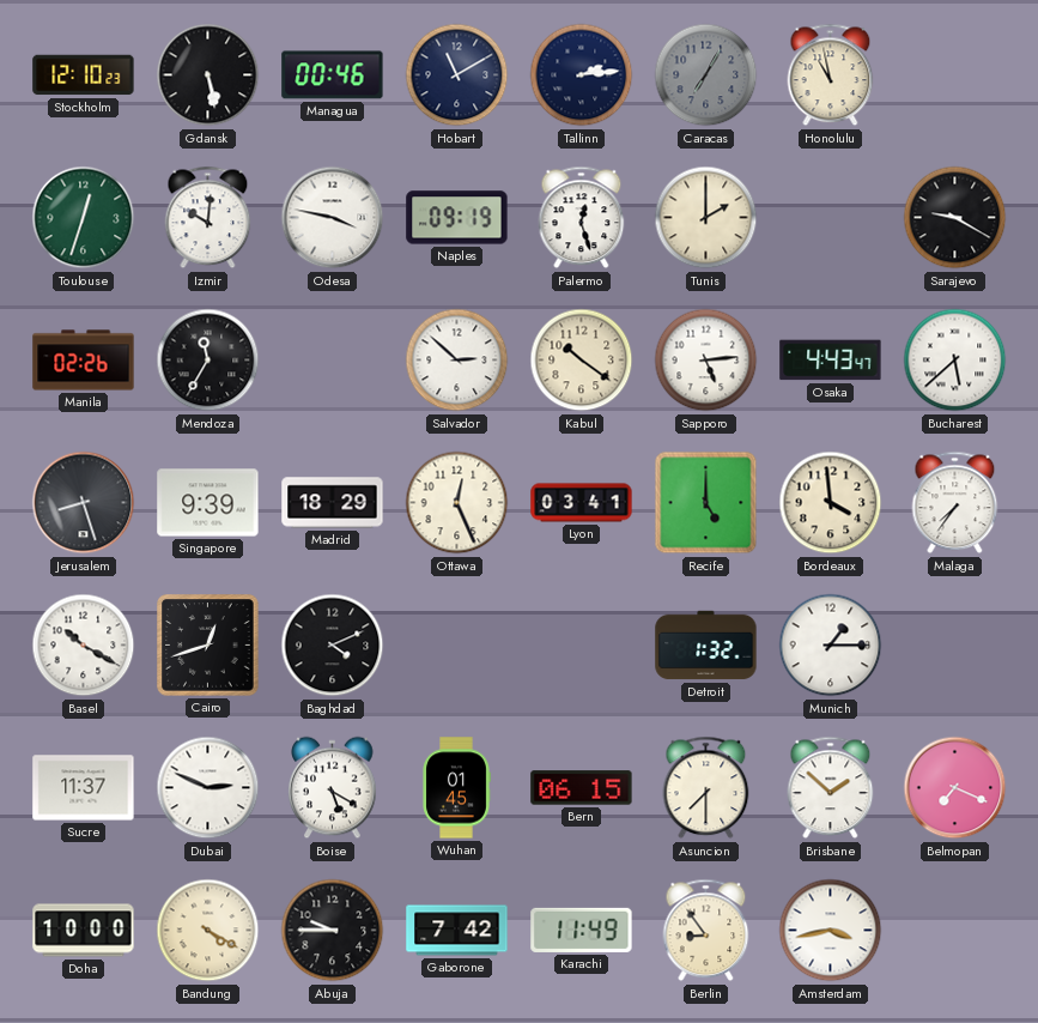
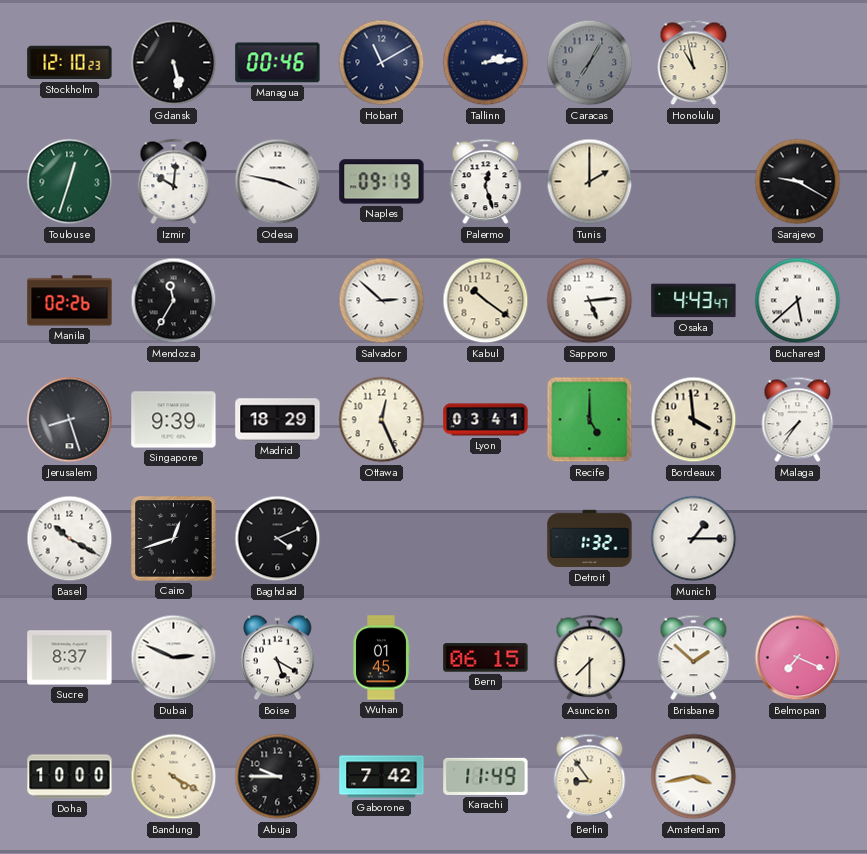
Sucre: 11:37 -> 8:37 (70, 658)
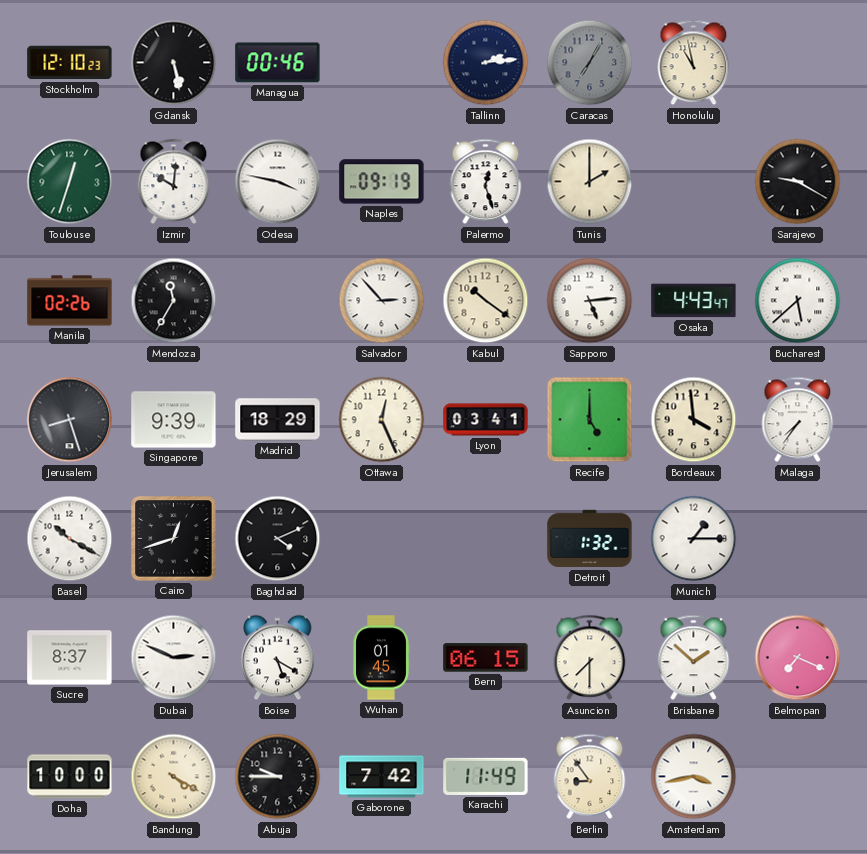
Hobart: 11:10 -> none (382, 63)
Salvador: 2:52 -> 2:53 (382, 301)
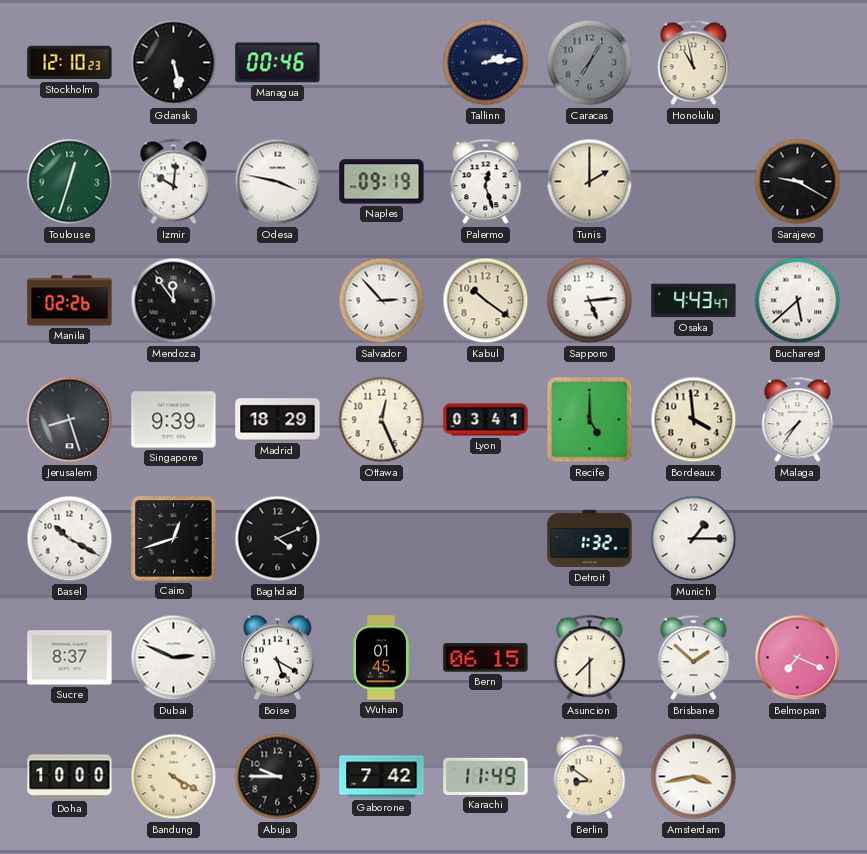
Mendoza: 11:35 -> 11:54 (174, 301)
Berlin: 8:54 -> 8:51 (590, 777)
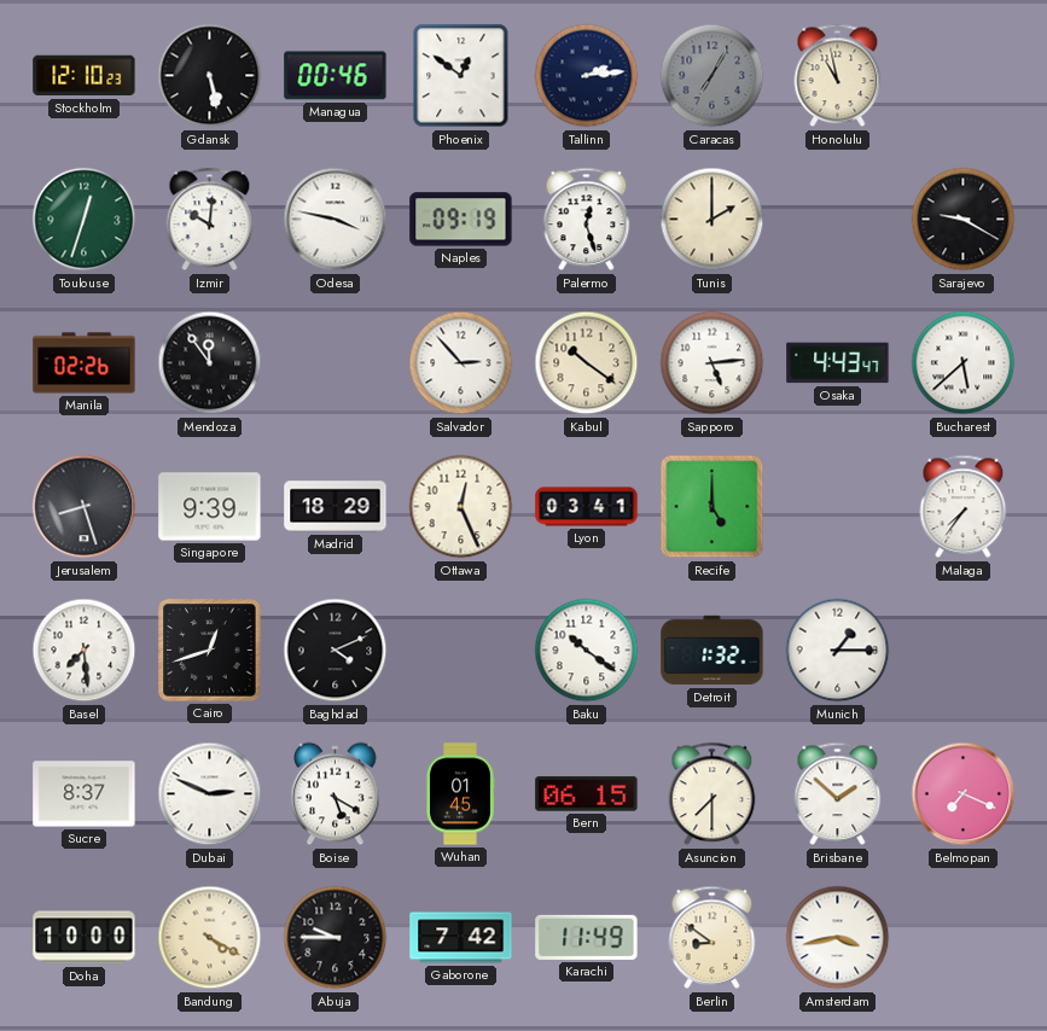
Phoenix: none -> 12:51 (461, 76)
Bordeaux: 3:59 -> none (694, 420)
Basel: 10:20 -> 7:29 (85, 651)
Baku: none -> 10:21 (587, 651)
